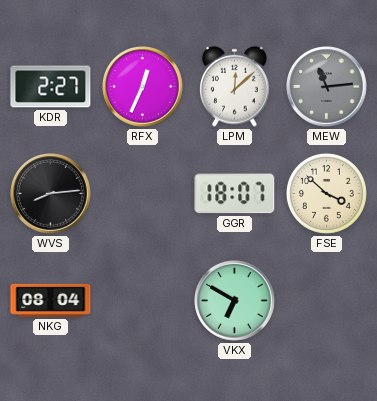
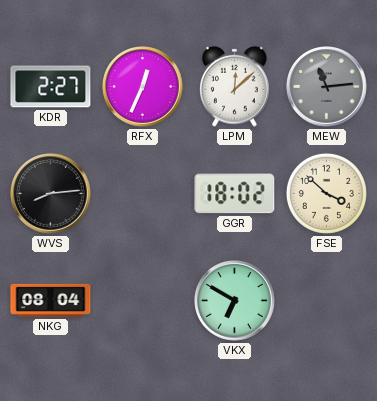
GGR: 18:07 -> 18:02 (235, 194)
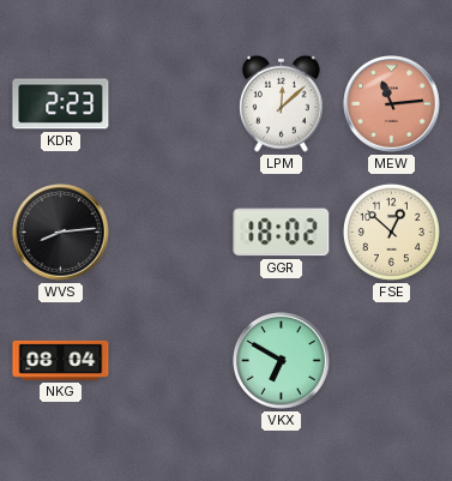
KDR: 2:27 -> 2:23 (61, 104)
RFX: 12:34 -> none (143, 87)
MEW dial: grey -> salmon (392, 104)
FSE: 3:52 -> 12:52 (391, 232)
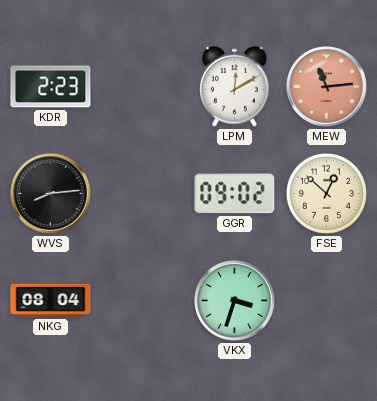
LPM: 12:08 -> 12:10 (235, 86)
GGR: 18:02 -> 09:02 (235, 194)
VKX: 6:50 -> 3:33 (235, 301)
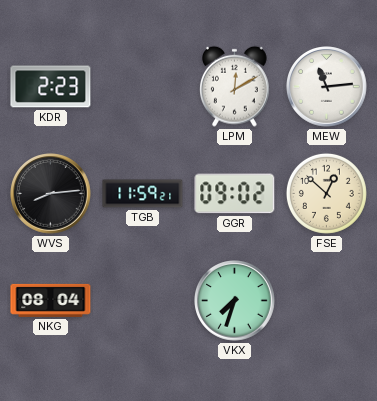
MEW dial: salmon -> white (327, 87)
TGB: none -> 11:59 (143, 194)
VKX: 3:33 -> 7:33 (235, 301)
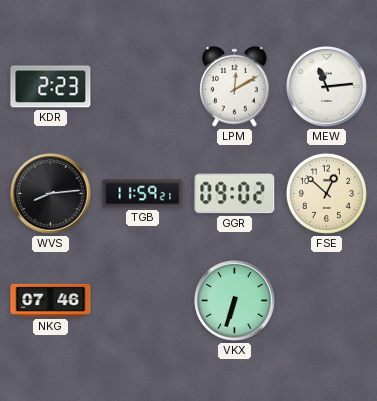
NKG: 08:04 -> 07:46 (51, 300)
VKX: 7:33 -> 6:33 (235, 301)
